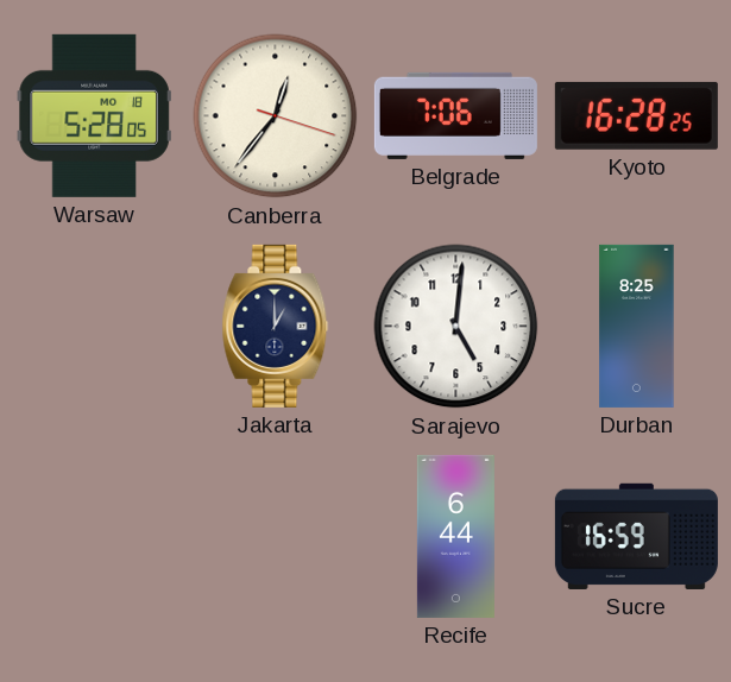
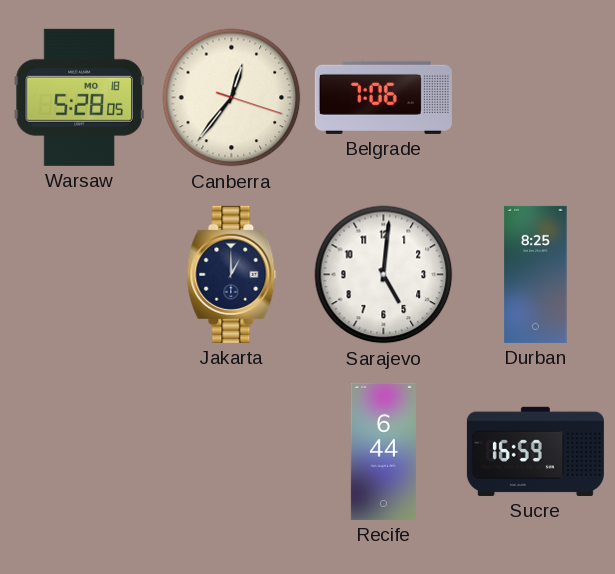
Kyoto: 16:28 -> none (636, 115)
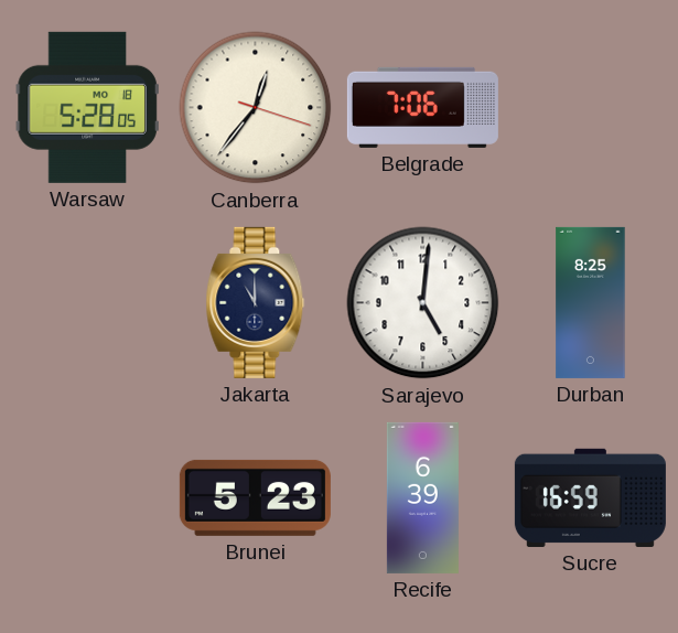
Jakarta: 1:00 -> 11:00 (256, 302)
Brunei: none -> 5:23 (255, 497)
Recife: 6:44 -> 6:39 (422, 497)
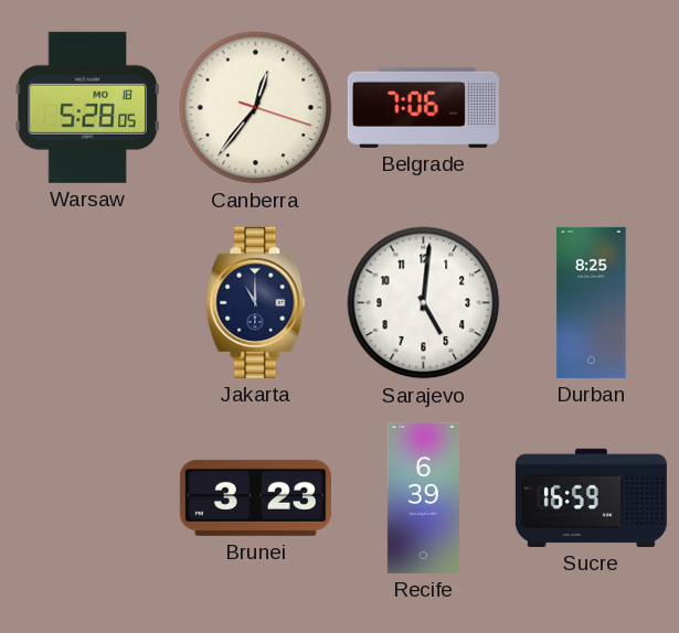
Brunei: 5:23 -> 3:23 (255, 497)
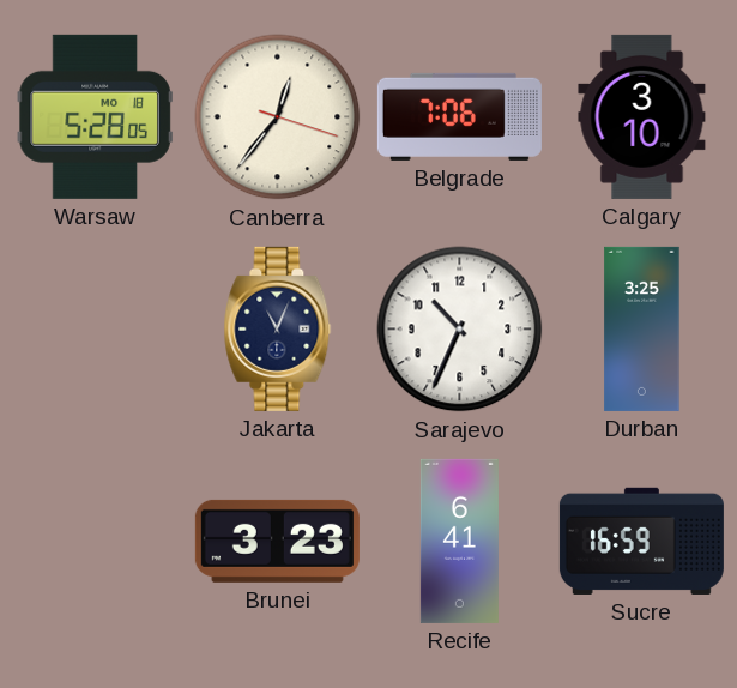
Calgary: none -> 3:10 (642, 116)
Jakarta: 11:00 -> 11:04 (278, 328)
Sarajevo: 5:01 -> 10:34 (460, 330)
Durban: 8:25 -> 3:25 (642, 328)
Recife: 6:39 -> 6:41 (459, 541)
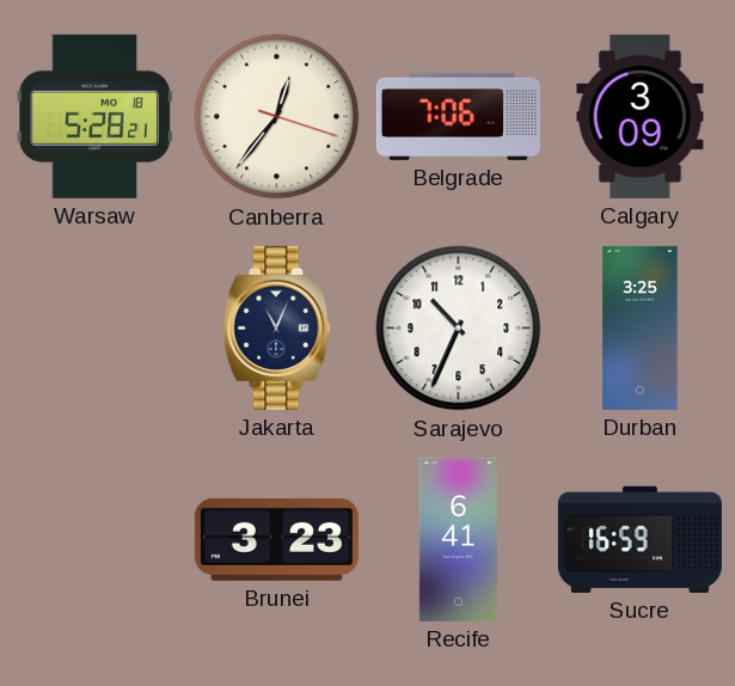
Warsaw: 5:28:05 -> 5:28:21 (94, 116)
Calgary: 3:10 -> 3:09 (641, 116)
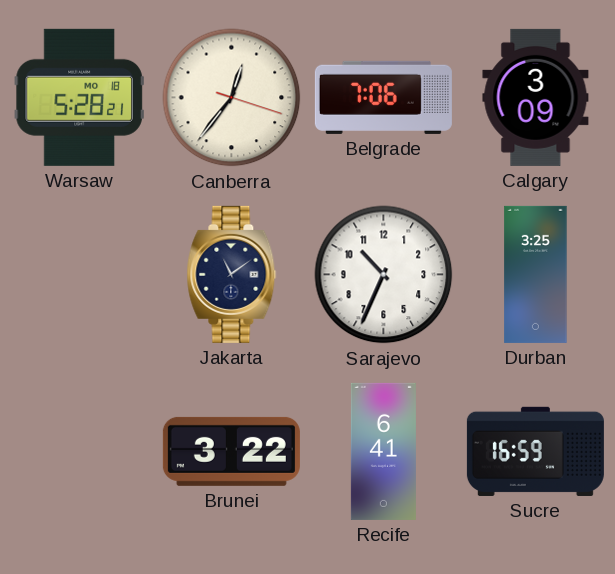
Jakarta: 11:04 -> 11:09 (232, 274)
Brunei: 3:23 -> 3:22 (231, 451)
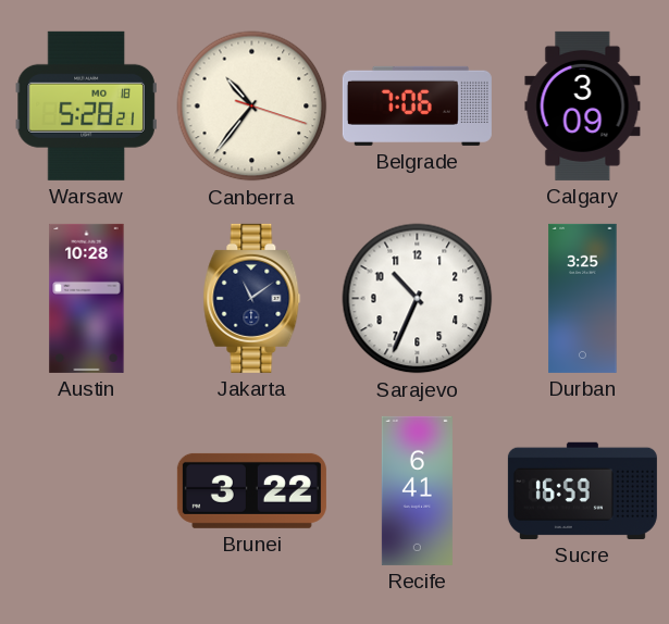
Canberra: 12:36 -> 10:36 (252, 107)
Austin: none -> 10:28 (87, 298)
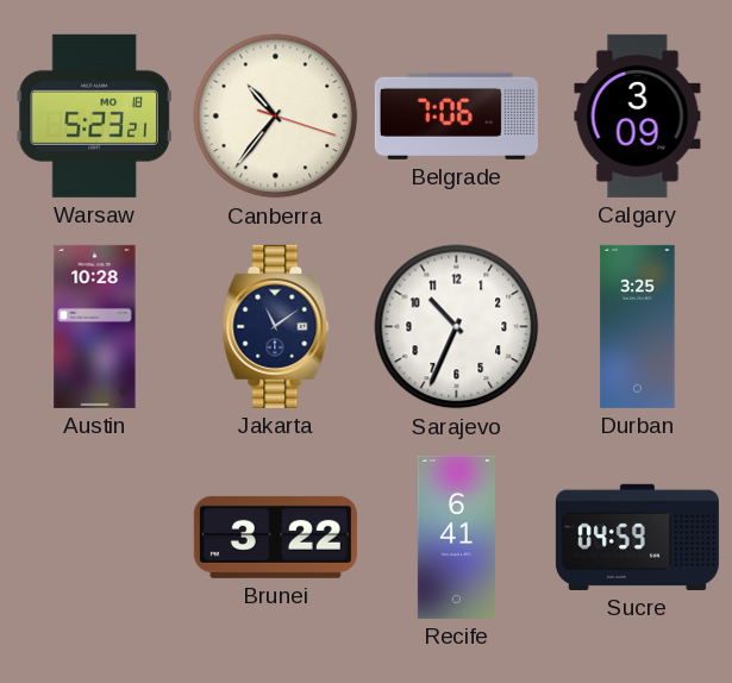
Warsaw: 5:28 -> 5:23 (94, 115)
Sucre: 16:59 -> 04:59 (637, 537)
